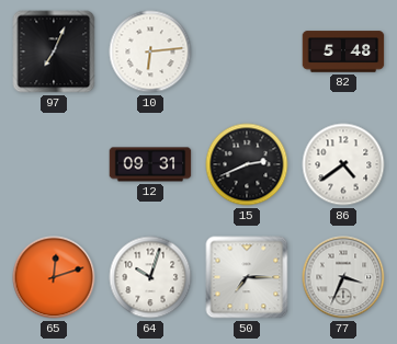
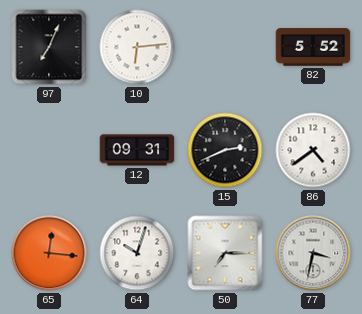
82: 5:48 -> 5:52 (313, 47)
65: 12:12 -> 12:16 (49, 253)
77: 3:34 -> 3:32 (313, 253)
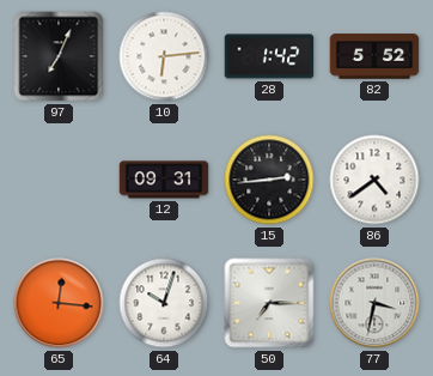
28: none -> 1:42 (269, 56)
15: 2:41 -> 2:44 (269, 180)
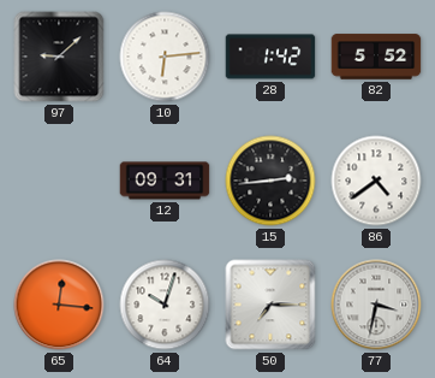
97: 7:04 -> 9:08 (59, 57)
